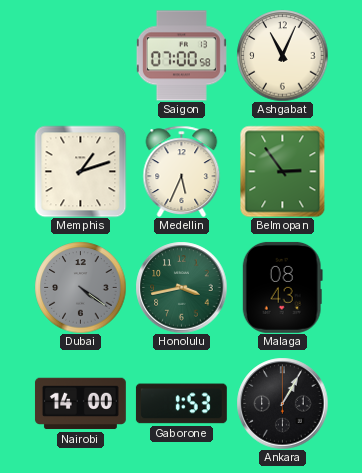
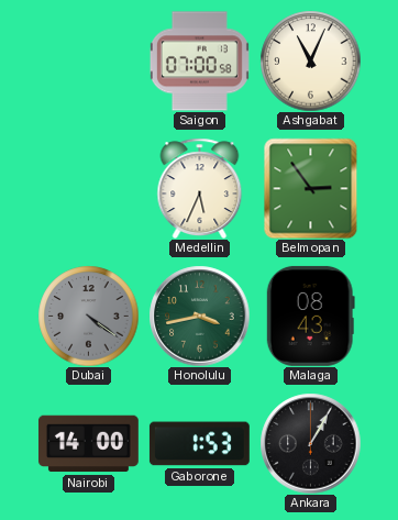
Memphis: 1:12 -> none (80, 171)
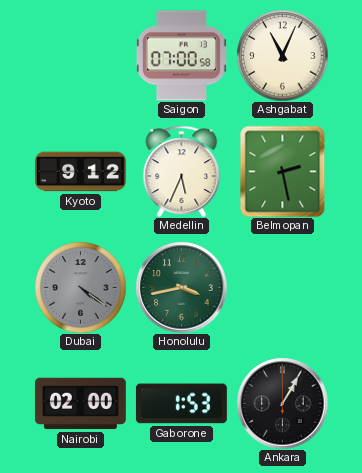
Kyoto: none -> 9:12 (80, 172)
Belmopan: 2:54 -> 2:28 (283, 171)
Malaga: 08:43 -> none (310, 316)
Nairobi: 14:00 -> 02:00 (80, 404)
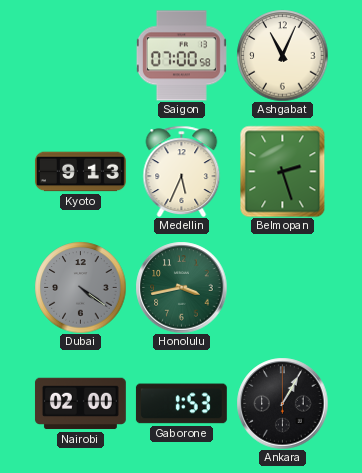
Kyoto: 9:12 -> 9:13 (80, 172)
Belmopan: 2:28 -> 2:27 (283, 171)
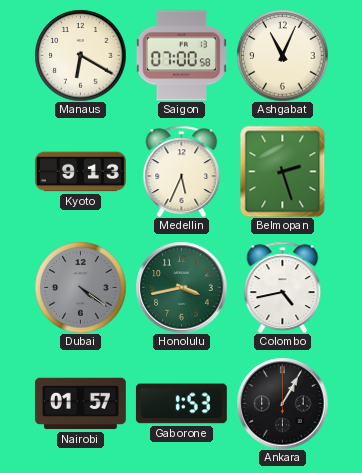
Manaus: none -> 6:20 (80, 55)
Colombo: none -> 4:43 (283, 287)
Nairobi: 02:00 -> 01:57 (80, 404)
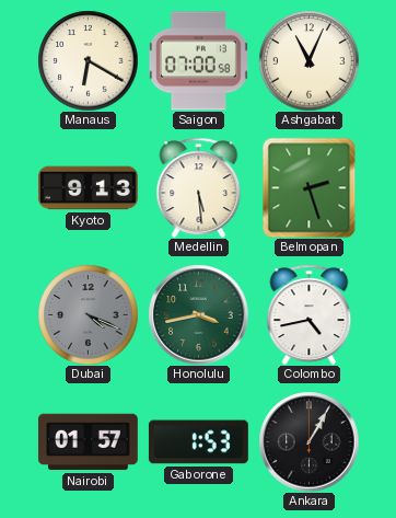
Medellin: 5:34 -> 5:29 (199, 187)
Dubai: 4:21 -> 4:19 (88, 314)
